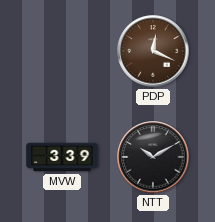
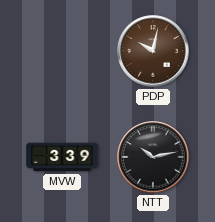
PDP: 12:19 -> 10:02 (153, 51)
NTT: 10:10 -> 10:13 (153, 157)
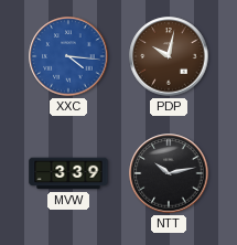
XXC: none -> 4:16 (68, 56)
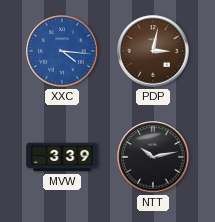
PDP: 10:02 -> 3:02 (153, 51)
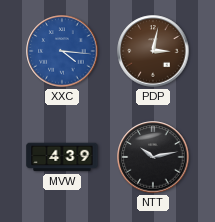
MVW: 3:39 -> 4:39 (62, 157)
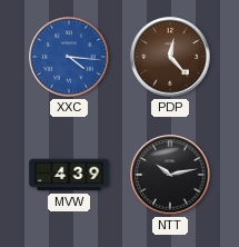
PDP: 3:02 -> 12:23 (170, 57)
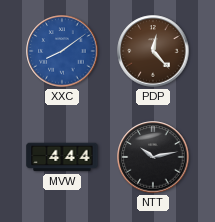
XXC: 4:16 -> 8:09 (62, 51)
MVW: 4:39 -> 4:44 (62, 157)
